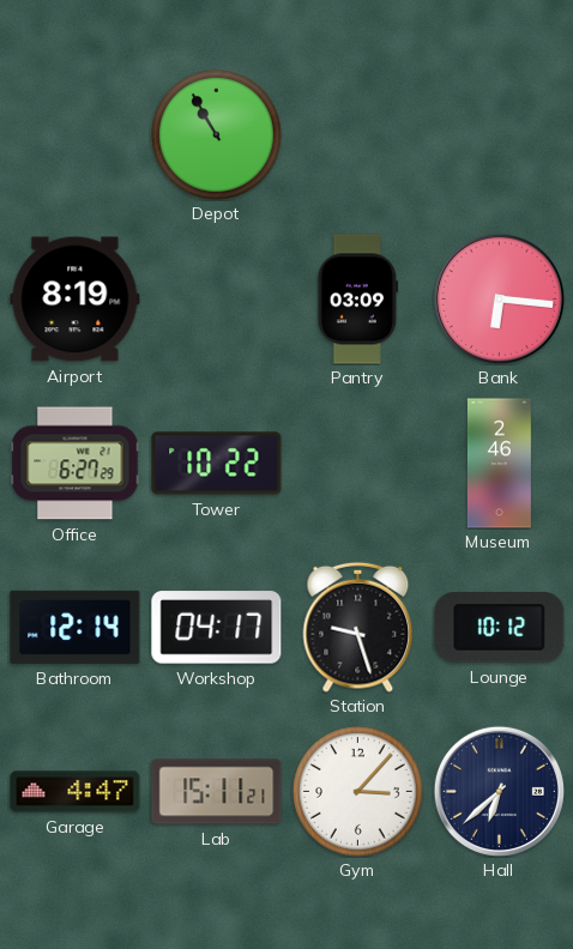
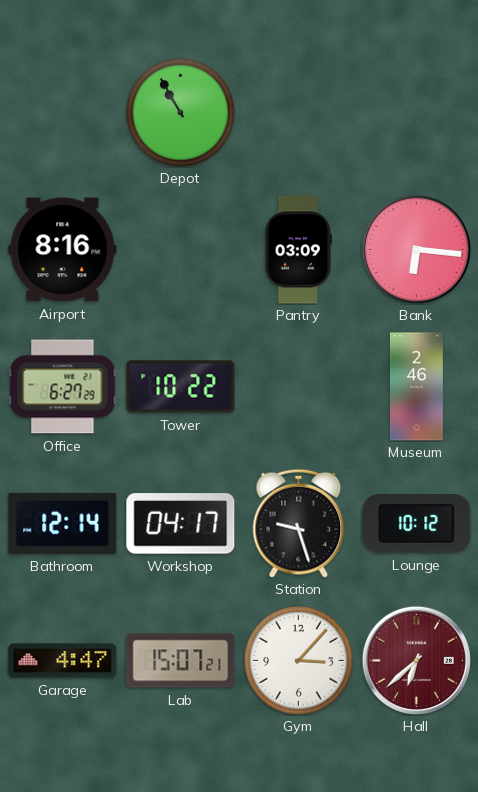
Airport: 8:19 -> 8:16 (63, 250)
Lab: 15:11 -> 15:07 (181, 661)
Hall dial: navy -> burgundy (416, 660)
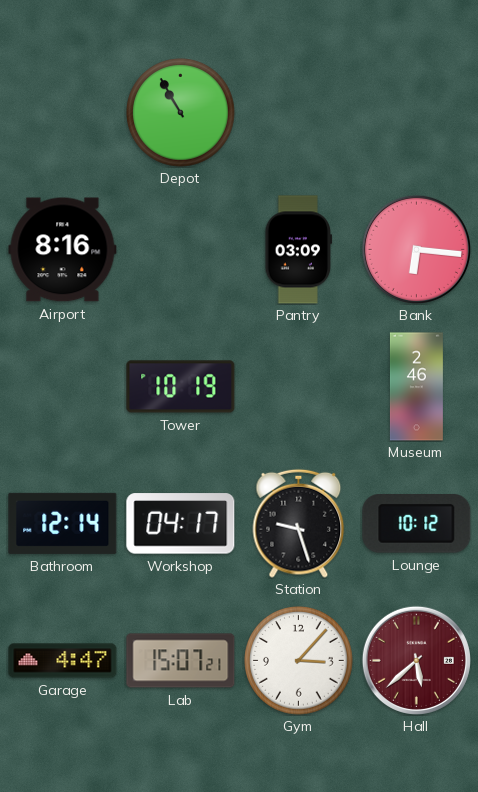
Office: 6:27 -> none (63, 387)
Tower: 10:22 -> 10:19 (181, 387)
Hall: 6:38 -> 5:38 (416, 660)
